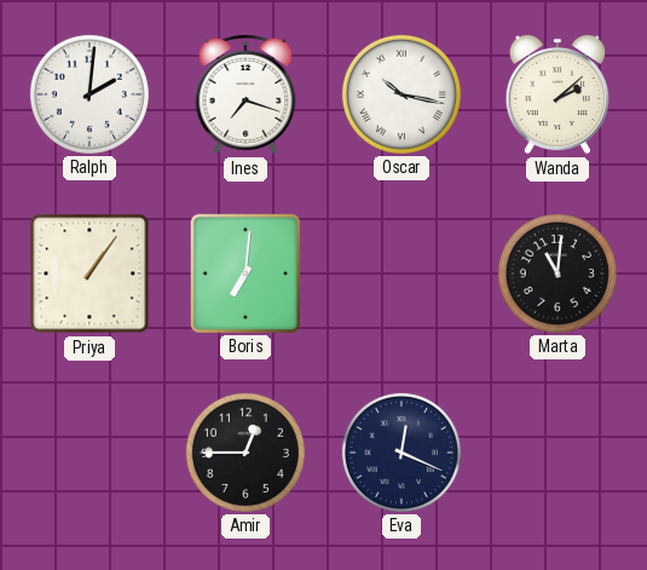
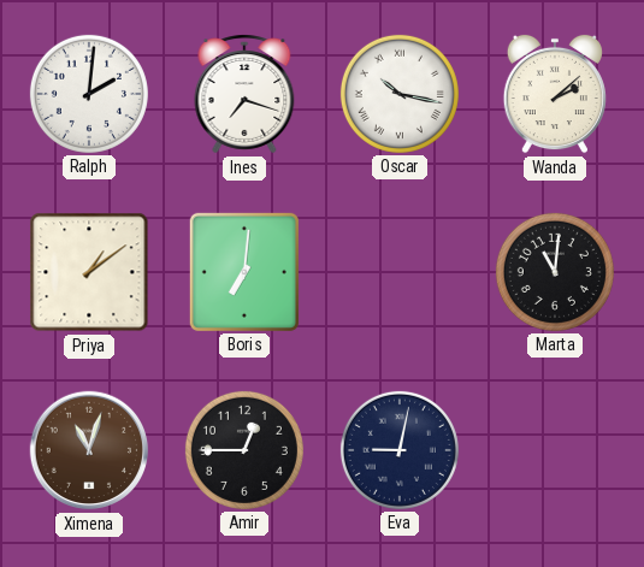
Priya: 1:06 -> 1:09 (89, 272)
Ximena: none -> 11:03 (89, 450)
Eva: 12:19 -> 9:02 (400, 450)
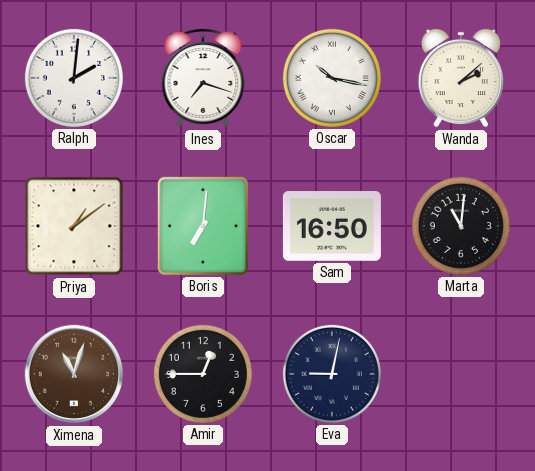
Sam: none -> 16:50 (332, 226)
